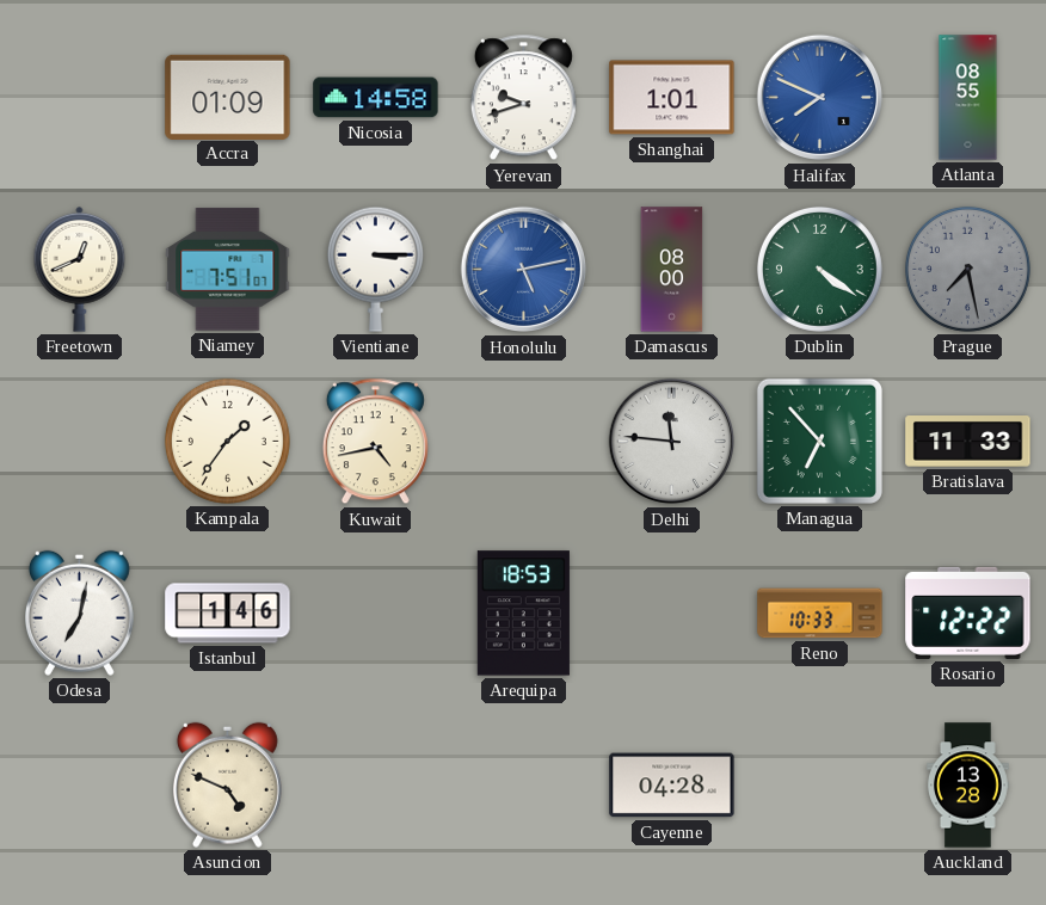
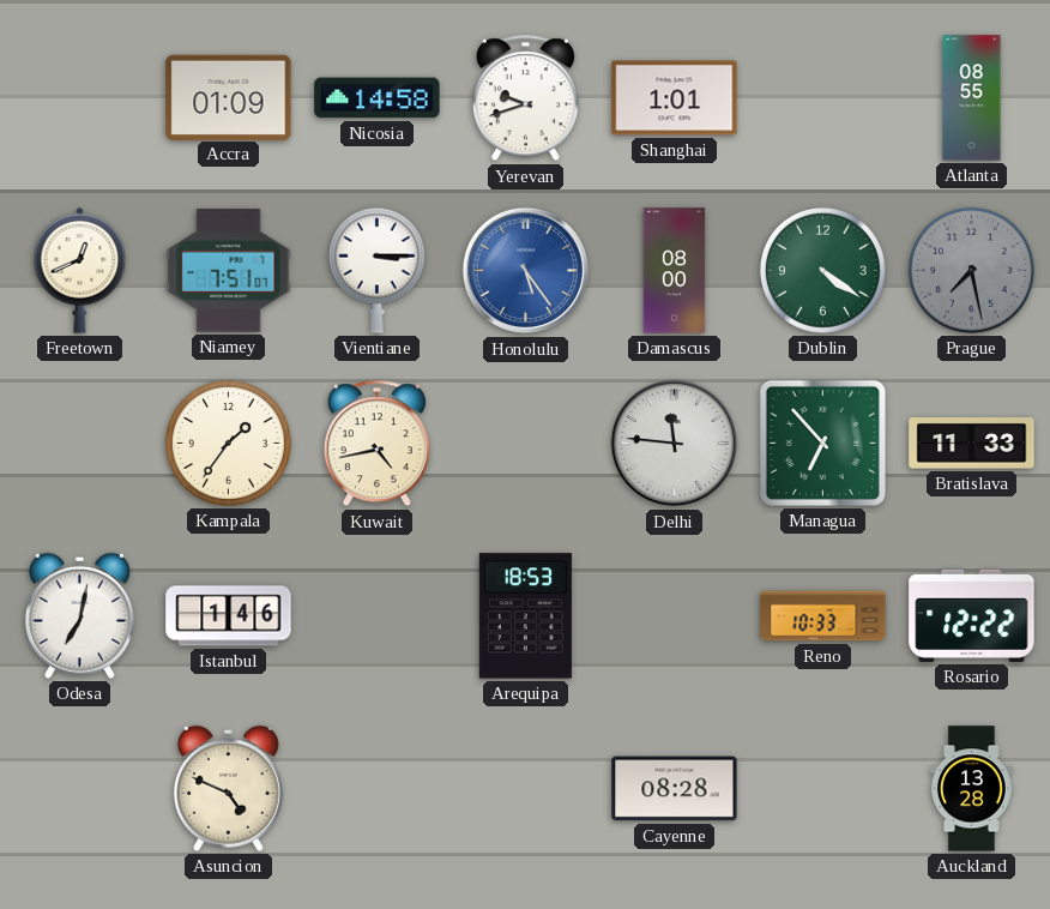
Halifax: 7:49 -> none (820, 98)
Honolulu: 5:13 -> 5:24 (526, 271)
Cayenne: 04:28 -> 08:28 (675, 789)
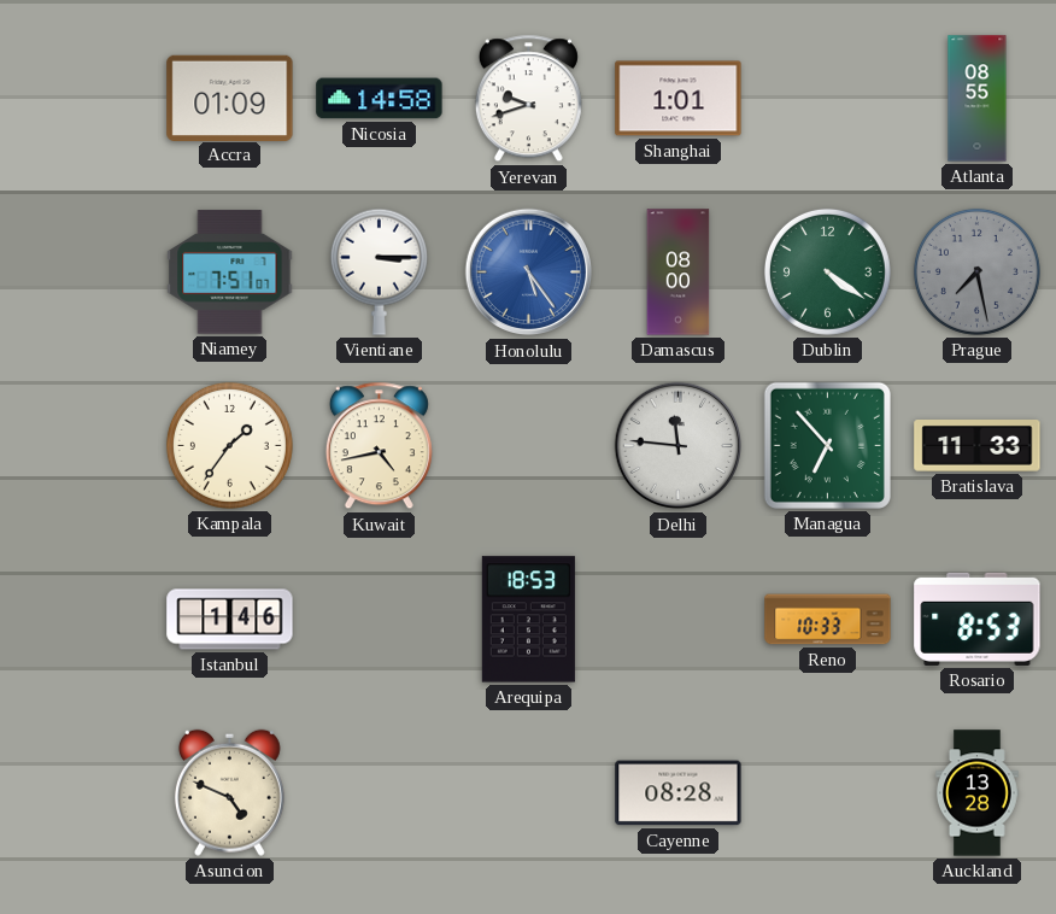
Freetown: 12:41 -> none (80, 270)
Odesa: 7:02 -> none (79, 615)
Rosario: 12:22 -> 8:53 (978, 619)
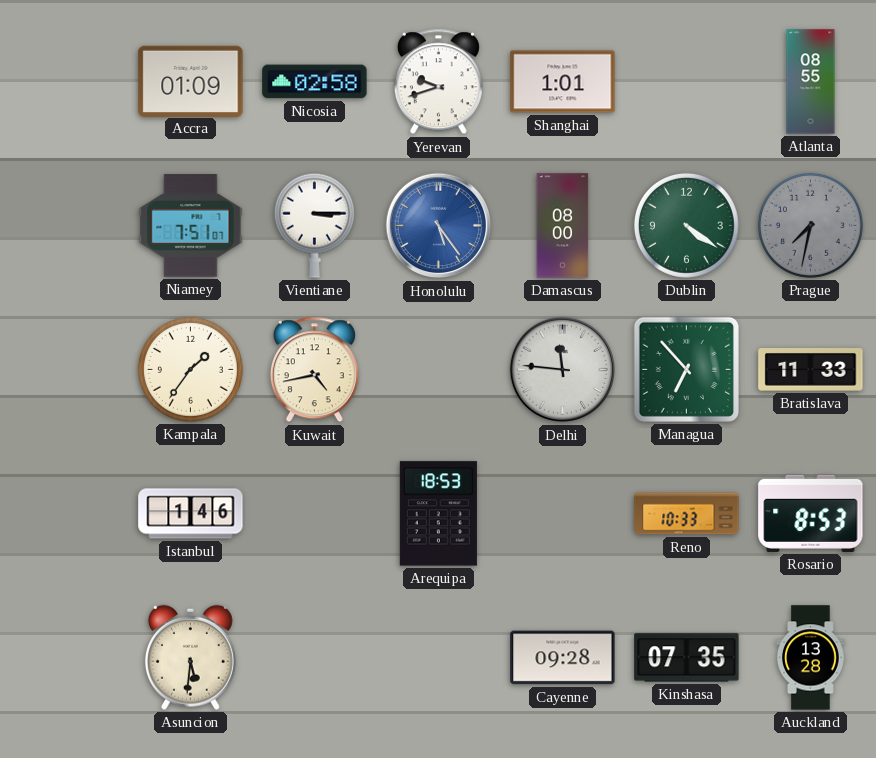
Nicosia: 14:58 -> 02:58 (315, 82)
Prague: 7:28 -> 7:32 (810, 225)
Asuncion: 4:49 -> 5:31 (190, 657)
Cayenne: 08:28 -> 09:28 (563, 658)
Kinshasa: none -> 07:35 (687, 658)
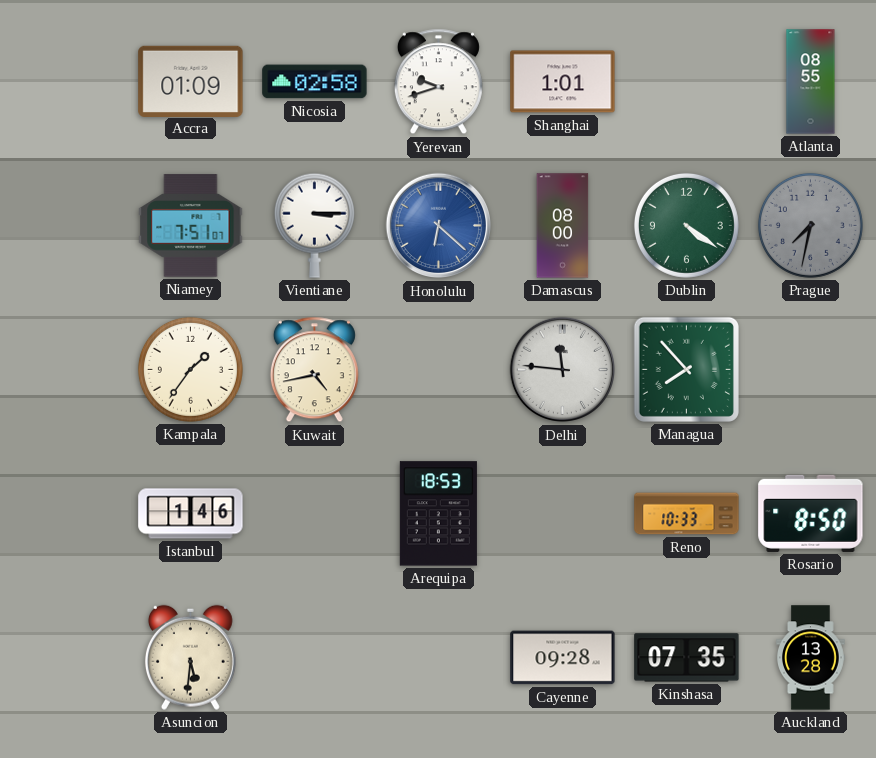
Honolulu: 5:24 -> 6:22 (439, 226)
Managua: 6:53 -> 7:53 (686, 369)
Bratislava: 11:33 -> none (811, 370)
Rosario: 8:53 -> 8:50 (811, 513)
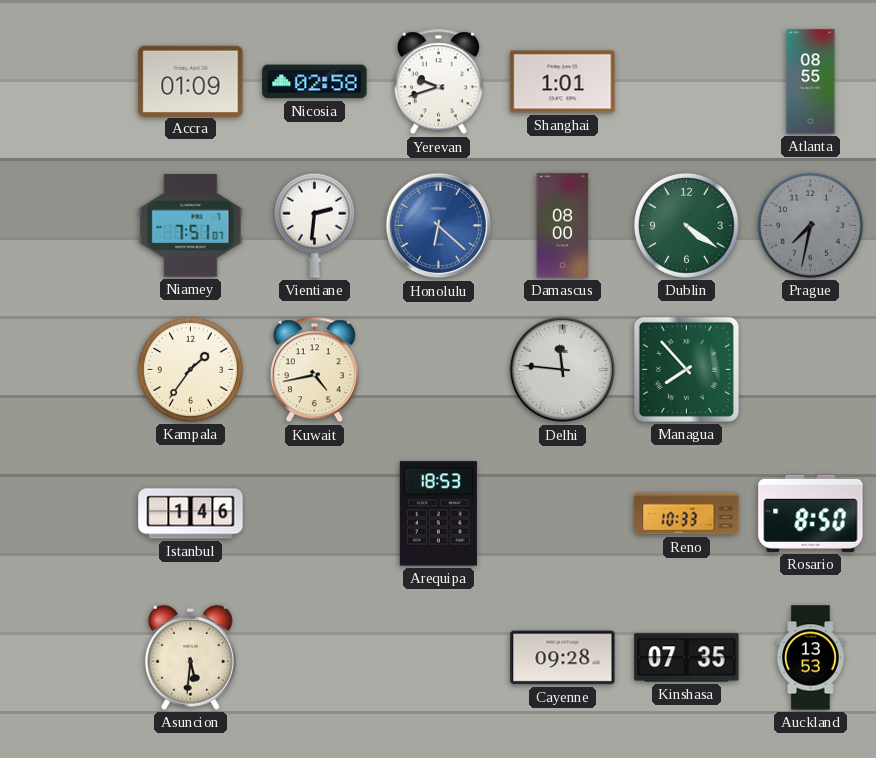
Vientiane: 3:15 -> 2:31 (314, 225)
Auckland: 13:28 -> 13:53 (811, 658)
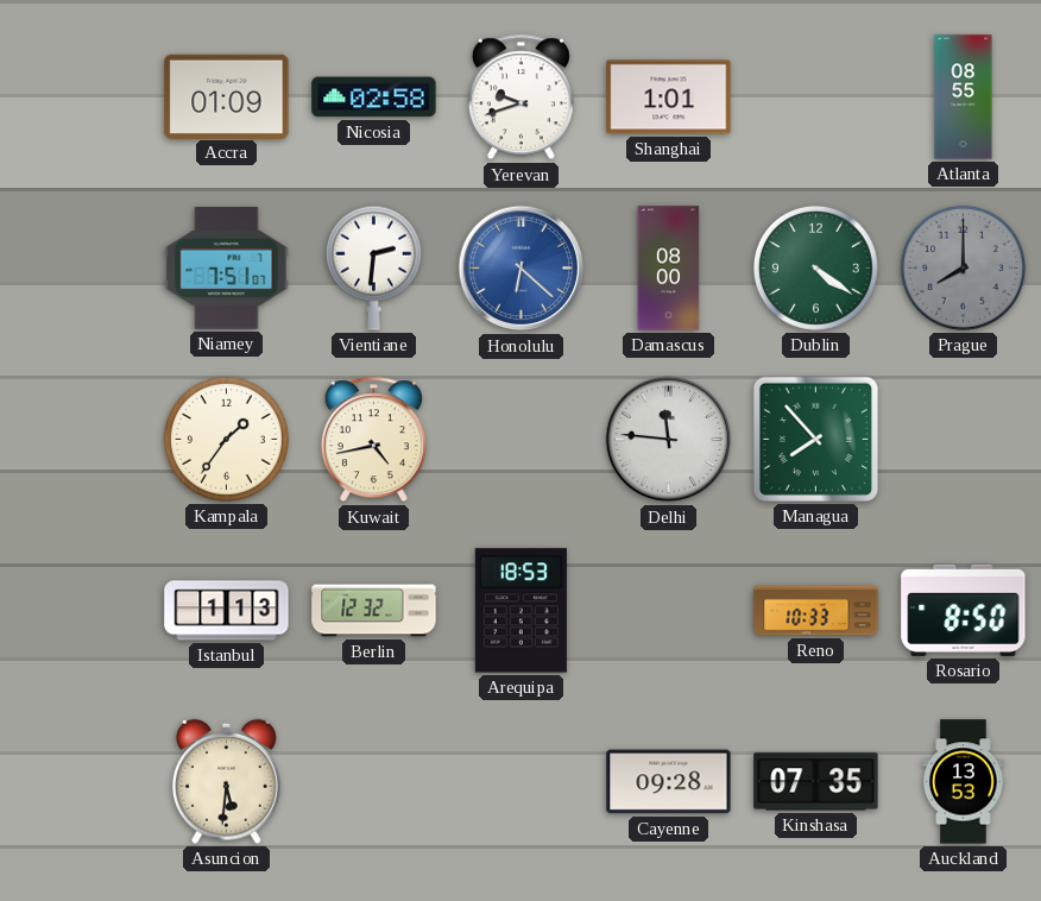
Prague: 7:32 -> 8:00 (963, 267)
Istanbul: 1:46 -> 1:13 (227, 611)
Berlin: none -> 12:32 (374, 611)
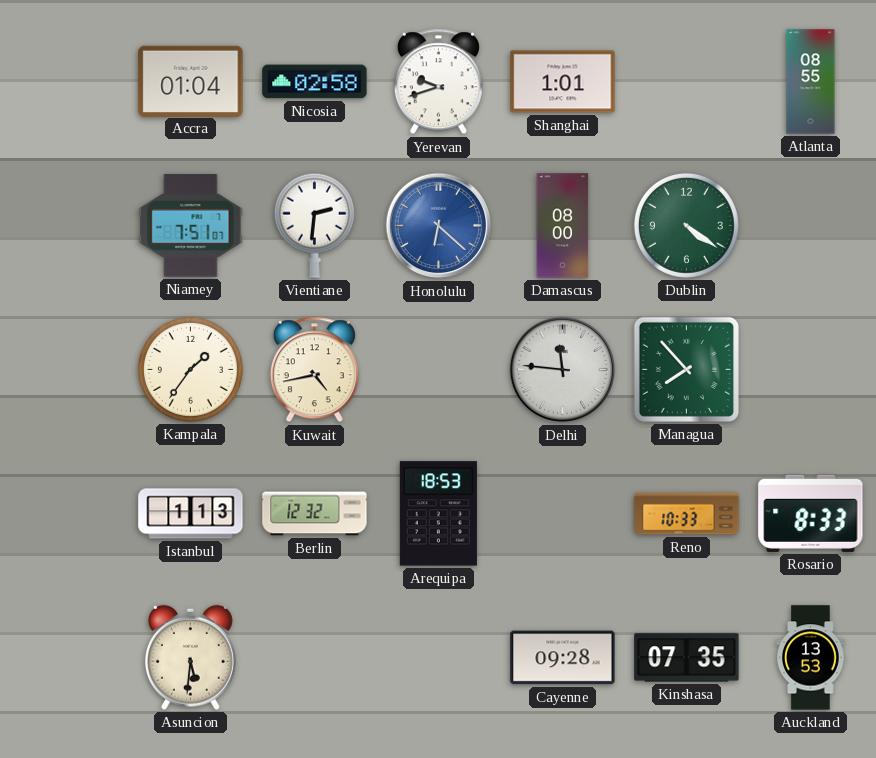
Accra: 01:09 -> 01:04 (191, 81)
Prague: 8:00 -> none (963, 267)
Rosario: 8:50 -> 8:33 (811, 513)
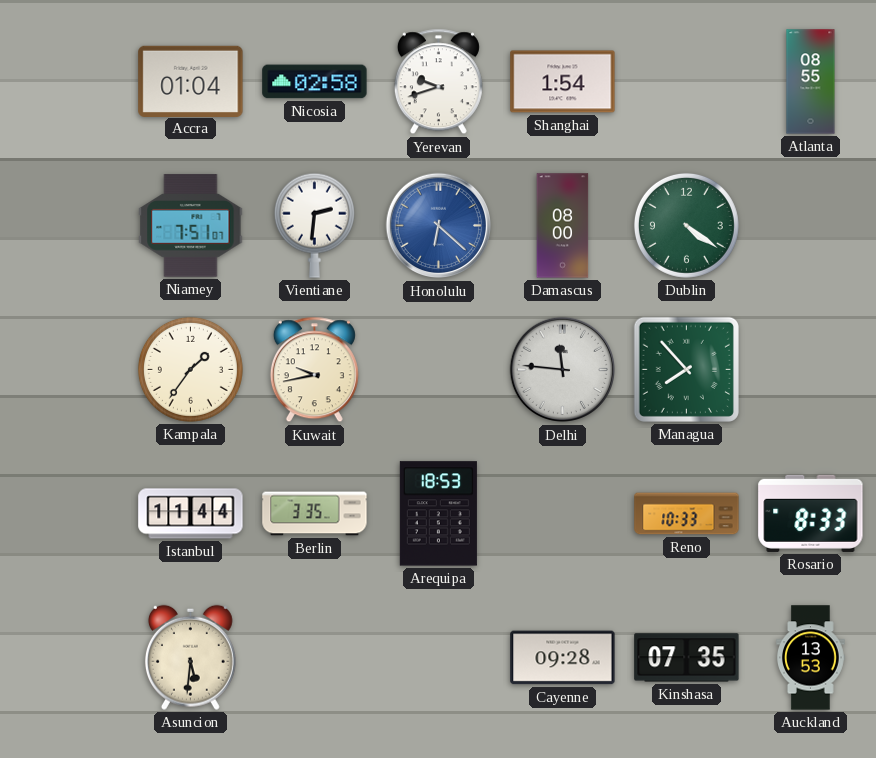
Shanghai: 1:01 -> 1:54 (563, 82)
Kuwait: 4:43 -> 9:43 (314, 370)
Istanbul: 1:13 -> 11:44 (191, 514)
Berlin: 12:32 -> 3:35 (315, 514)
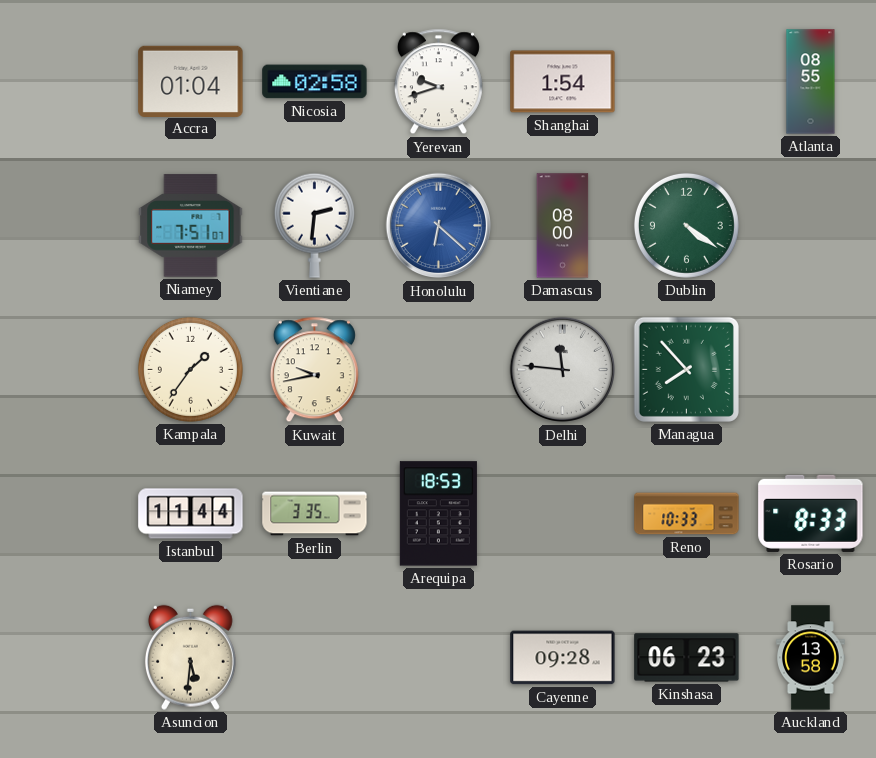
Kinshasa: 07:35 -> 06:23 (687, 658)
Auckland: 13:53 -> 13:58 (811, 658)
